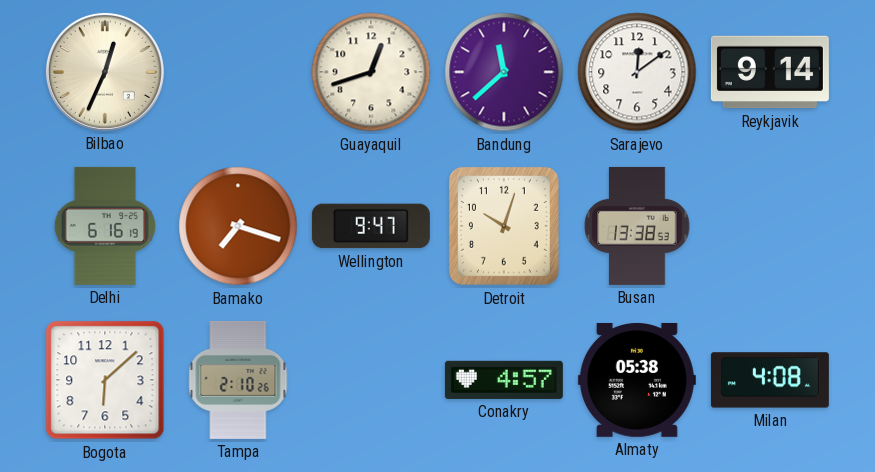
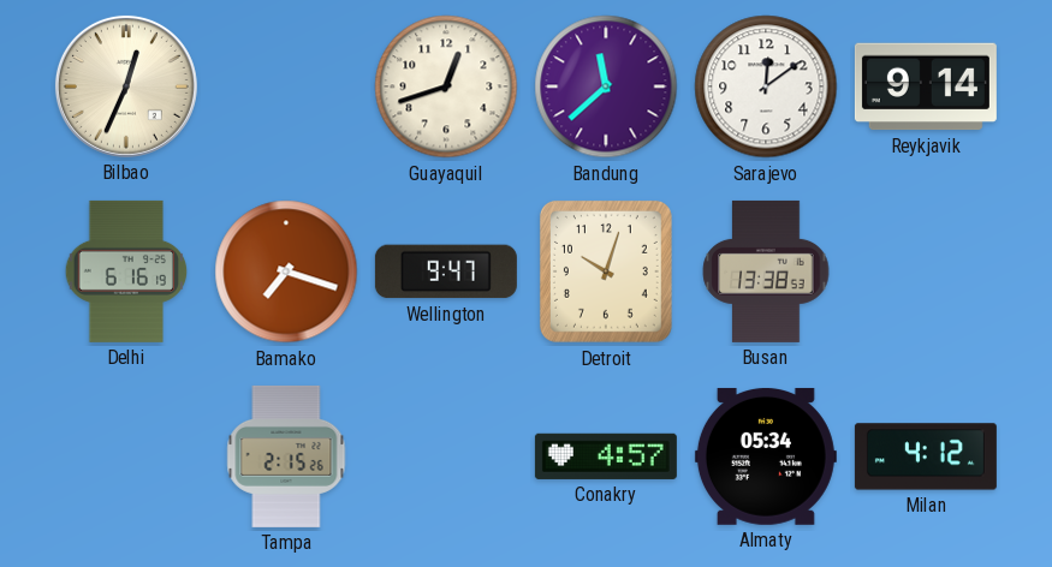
Bogota: 6:08 -> none (105, 380)
Tampa: 2:10 -> 2:15 (286, 456)
Almaty: 05:38 -> 05:34 (766, 456)
Milan: 4:08 -> 4:12 (926, 456)
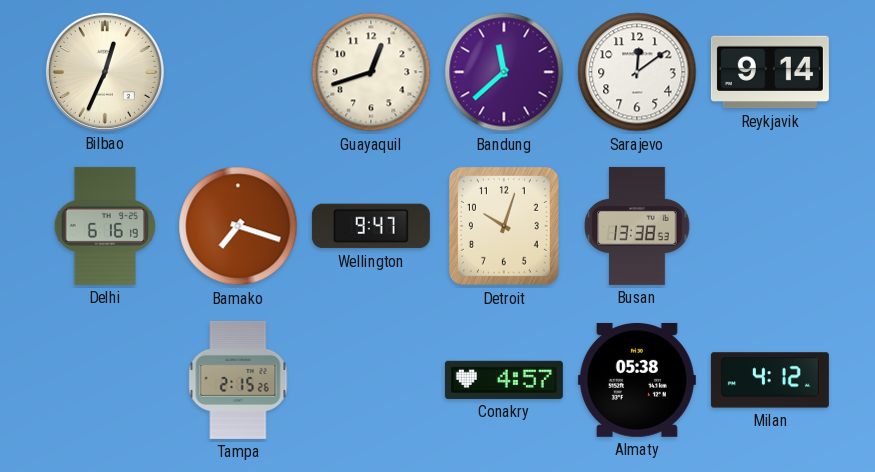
Almaty: 05:34 -> 05:38 (637, 380)
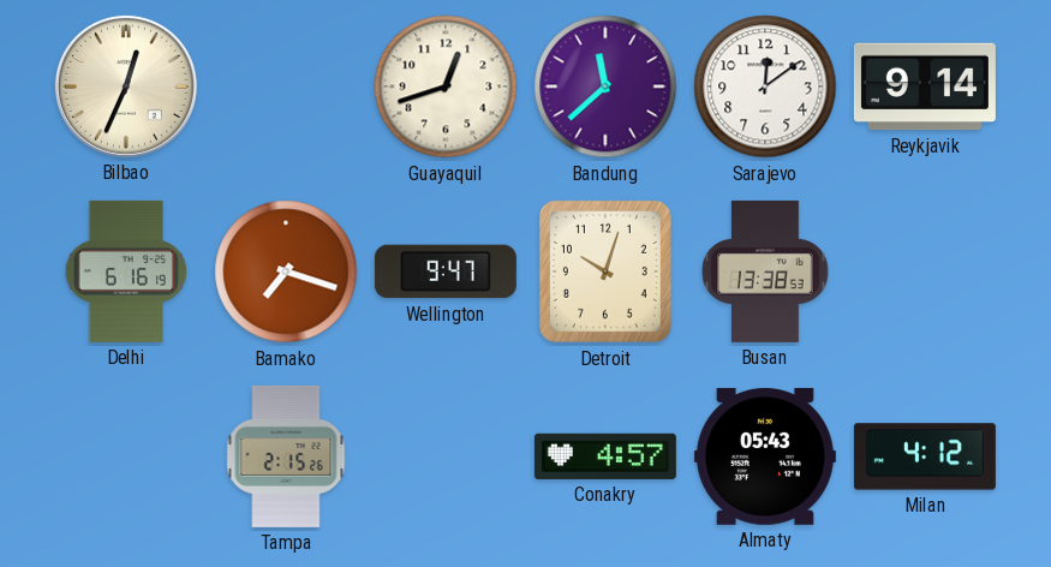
Almaty: 05:38 -> 05:43 (765, 456)
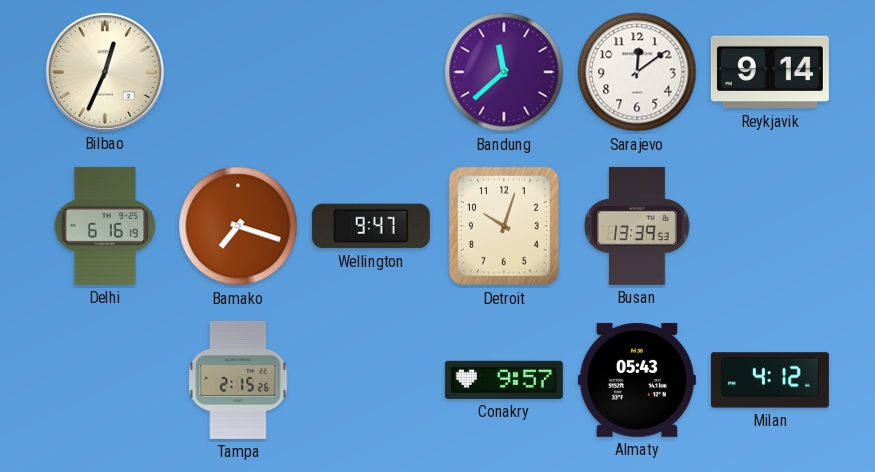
Guayaquil: 12:42 -> none (446, 86)
Busan: 13:38 -> 13:39 (637, 226)
Conakry: 4:57 -> 9:57 (504, 380)
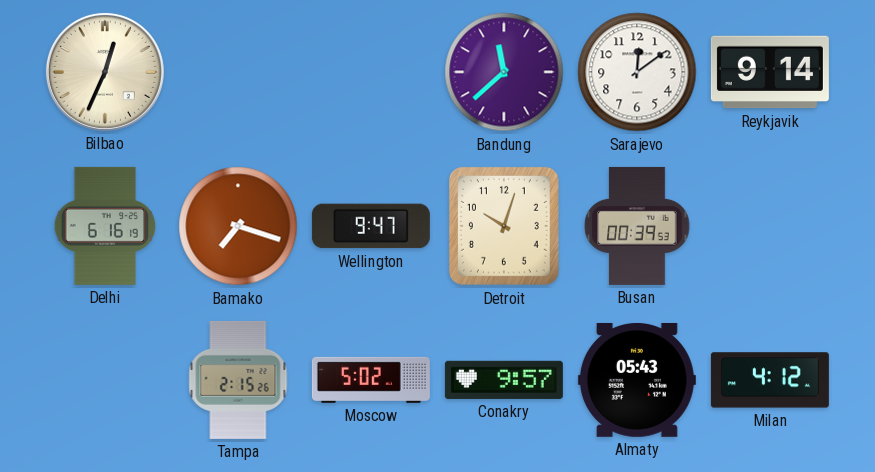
Busan: 13:39 -> 00:39 (637, 226)
Moscow: none -> 5:02 (371, 380)
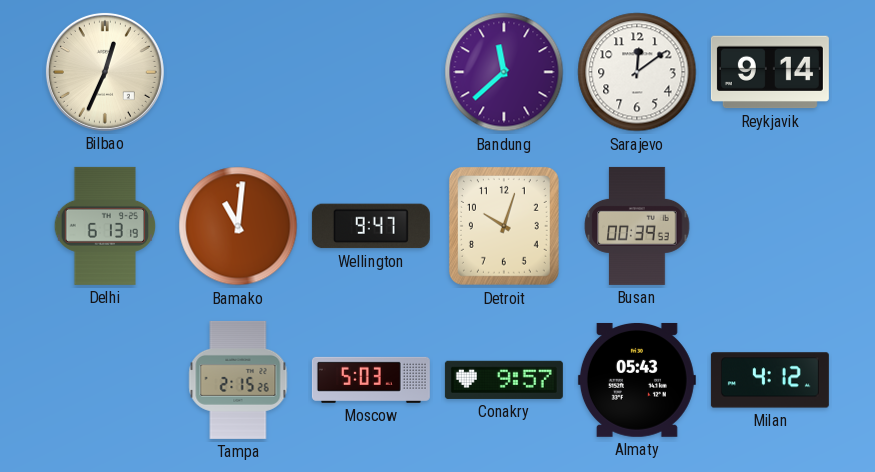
Delhi: 6:16 -> 6:13 (105, 226)
Bamako: 7:18 -> 11:01 (238, 226)
Moscow: 5:02 -> 5:03 (371, 380)
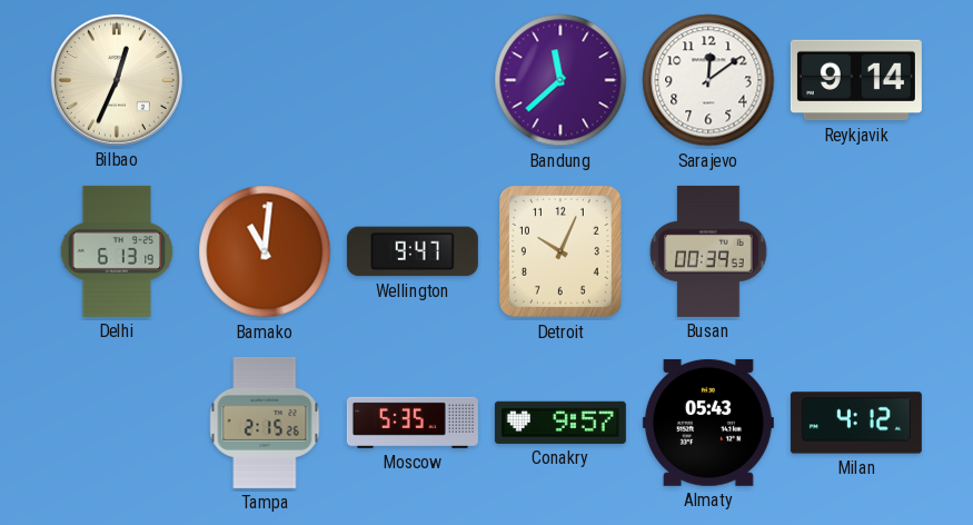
Detroit: 10:03 -> 10:04 (560, 251)
Moscow: 5:03 -> 5:35 (413, 423)
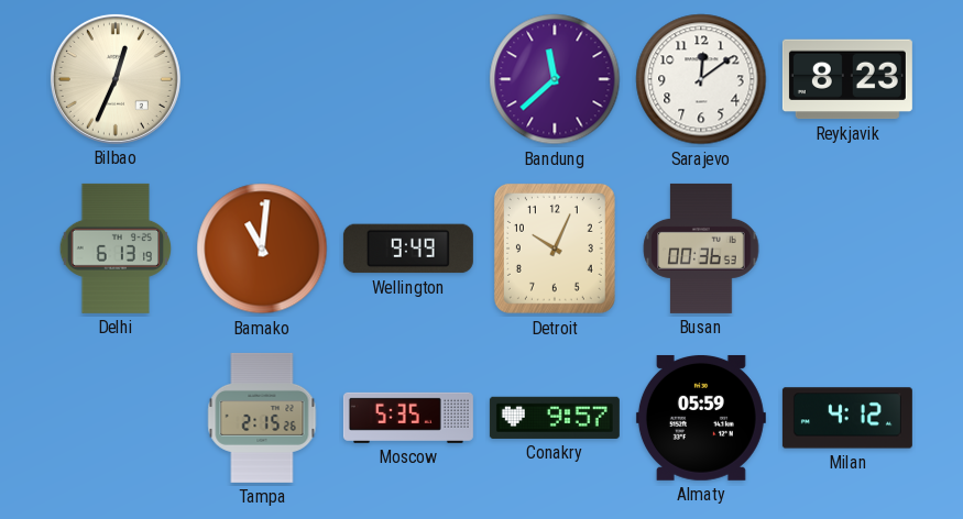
Reykjavik: 9:14 -> 8:23 (847, 79)
Wellington: 9:47 -> 9:49 (408, 249)
Busan: 00:39 -> 00:36 (701, 249)
Almaty: 05:43 -> 05:59 (701, 418)
